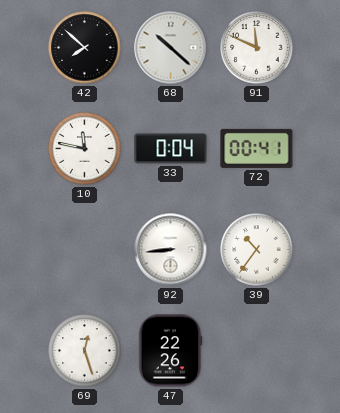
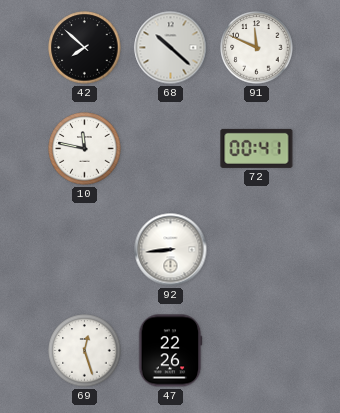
33: 0:04 -> none (171, 149)
39: 10:36 -> none (257, 250)
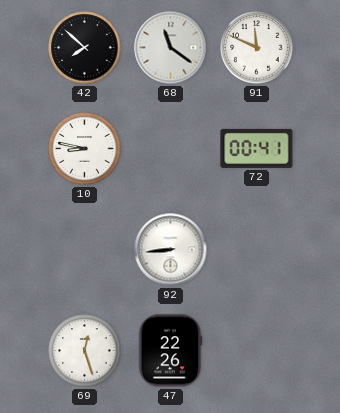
68: 10:22 -> 11:21 (171, 48)
10: 11:47 -> 8:47 (85, 149)
